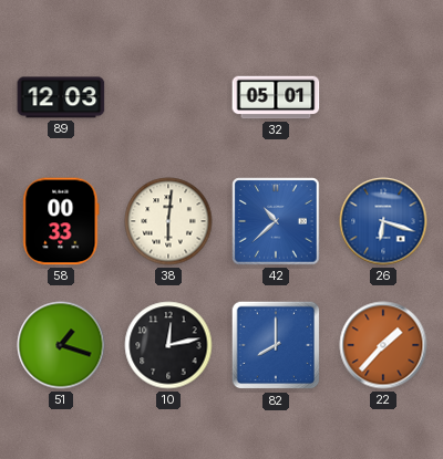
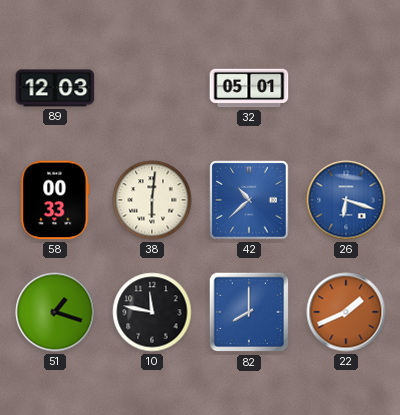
10: 12:13 -> 11:47 (152, 312)
22: 1:37 -> 1:41 (346, 312)
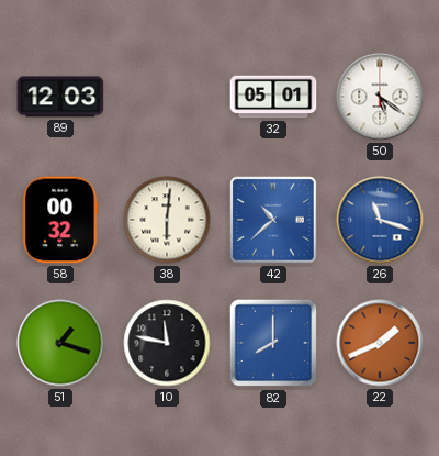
50: none -> 5:21 (380, 97)
58: 00:33 -> 00:32 (60, 220)
26: 6:18 -> 11:18 (380, 220)
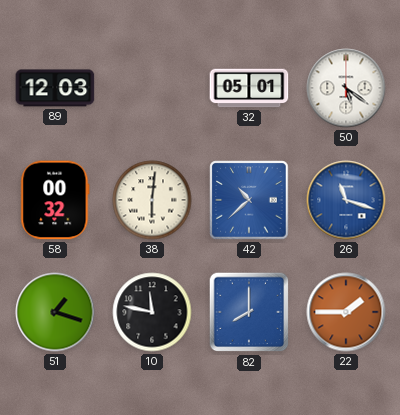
22: 1:41 -> 1:45 (346, 312)
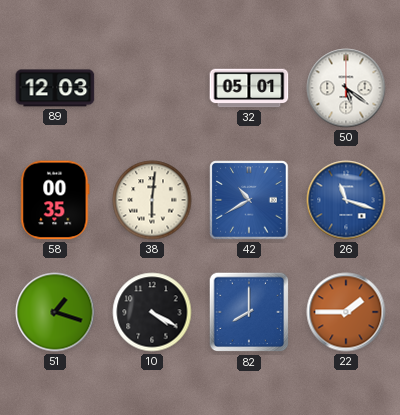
58: 00:32 -> 00:35 (55, 200)
42: 10:38 -> 10:40 (249, 200)
10: 11:47 -> 4:20 (152, 312)
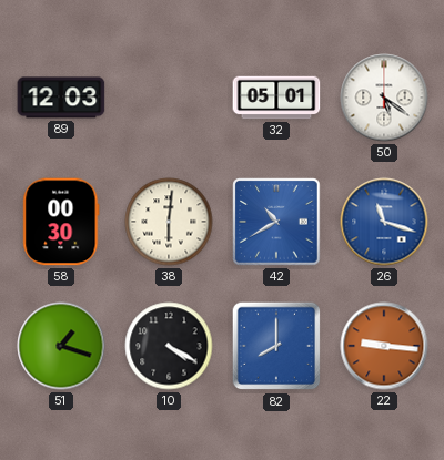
58: 00:35 -> 00:30 (61, 222)
22: 1:45 -> 9:16 (384, 346)
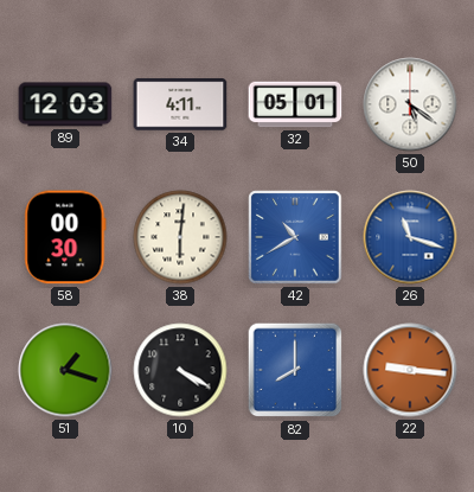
34: none -> 4:11 (180, 104)
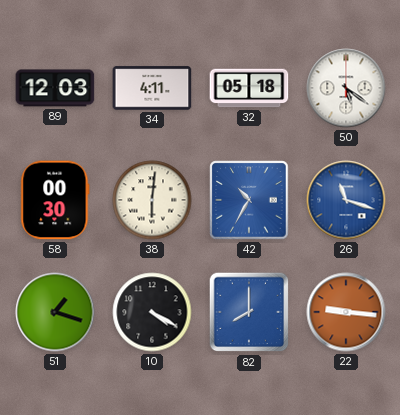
32: 05:01 -> 05:18 (249, 88)
42: 10:40 -> 10:35 (249, 200)
